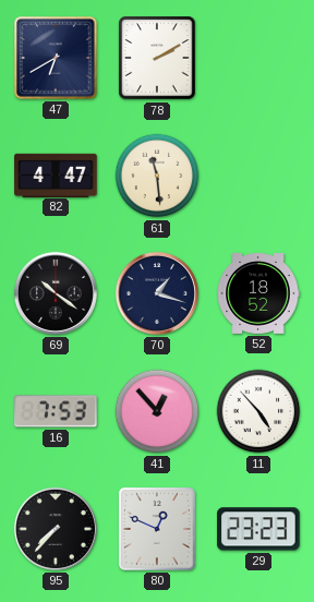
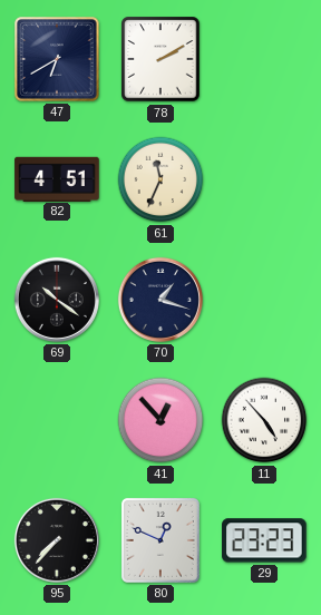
82: 4:47 -> 4:51 (57, 178)
61: 11:29 -> 11:34 (160, 179)
52: 18:52 -> none (258, 294)
16: 7:53 -> none (56, 411)
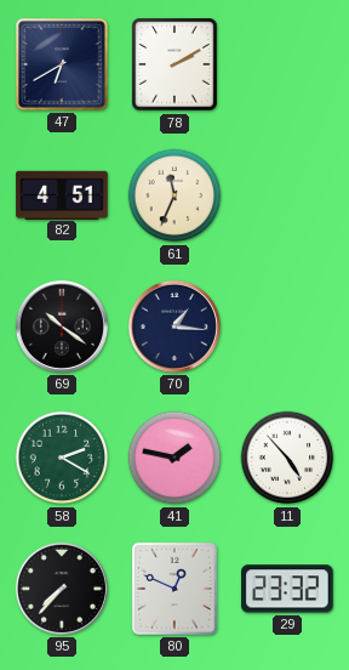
70: 1:18 -> 1:16 (174, 327)
58: none -> 2:20 (62, 458)
41: 12:53 -> 1:47 (174, 458)
29: 23:23 -> 23:32 (287, 589)
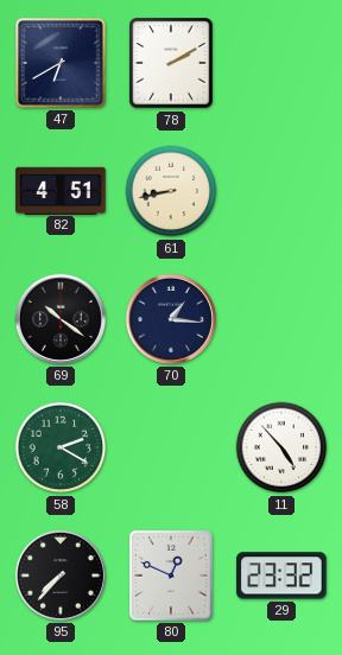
61: 11:34 -> 8:43 (171, 191)
41: 1:47 -> none (174, 458)
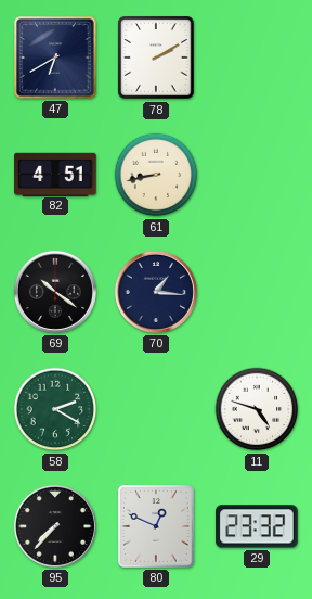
11: 4:53 -> 4:48 (257, 409)
